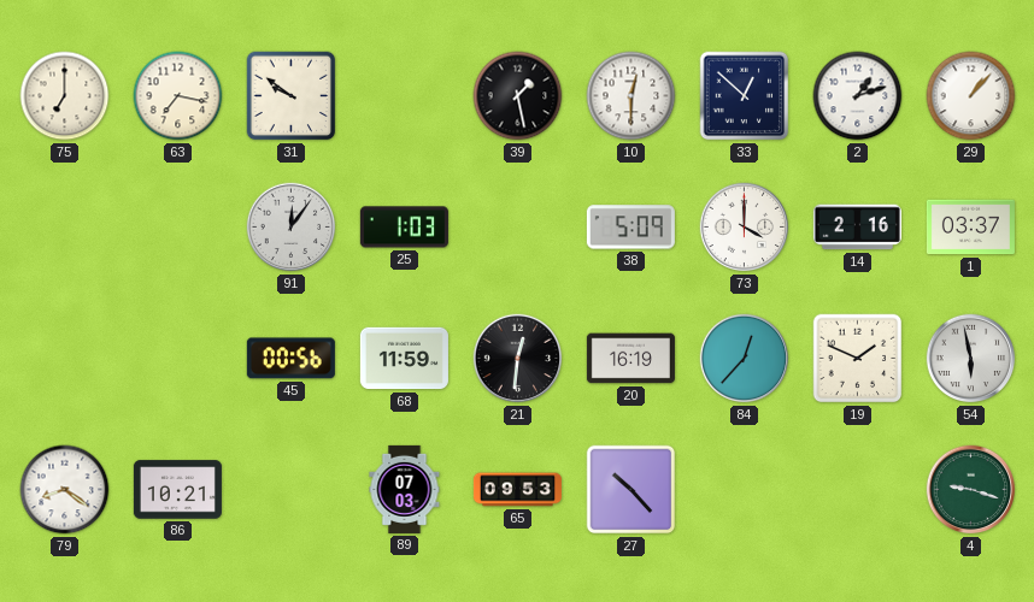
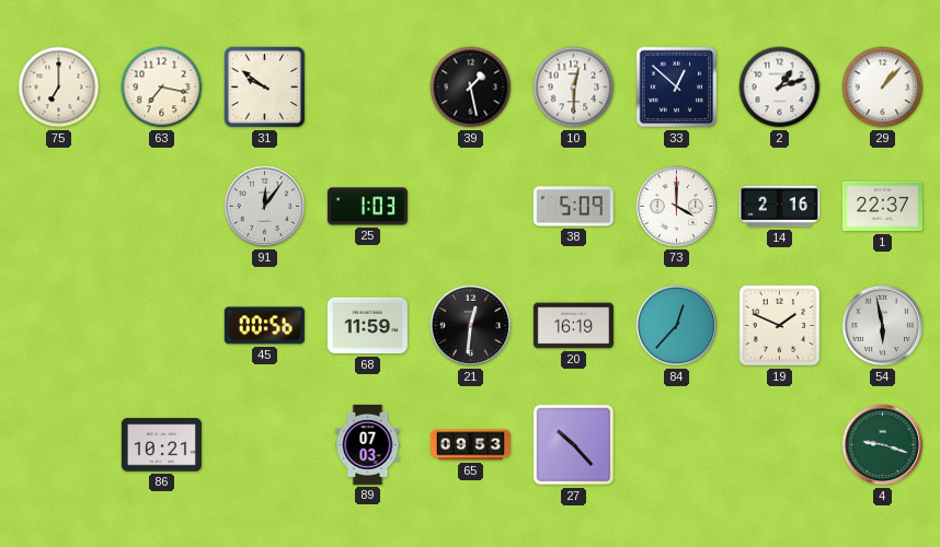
1: 03:37 -> 22:37 (882, 207)
79: 8:21 -> none (65, 490)
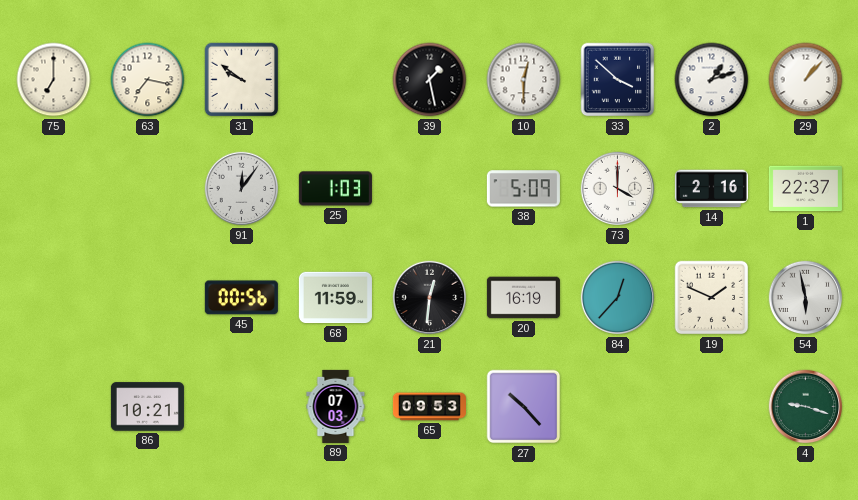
33: 12:52 -> 3:52 (618, 80)
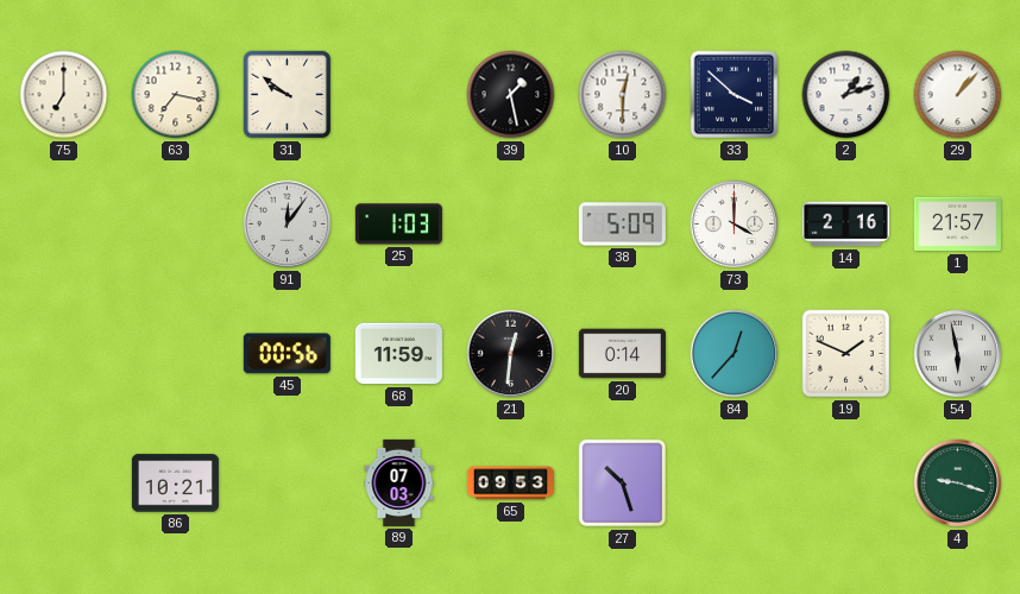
1: 22:37 -> 21:57 (957, 225)
20: 16:19 -> 0:14 (622, 354)
27: 10:23 -> 10:27 (623, 484)
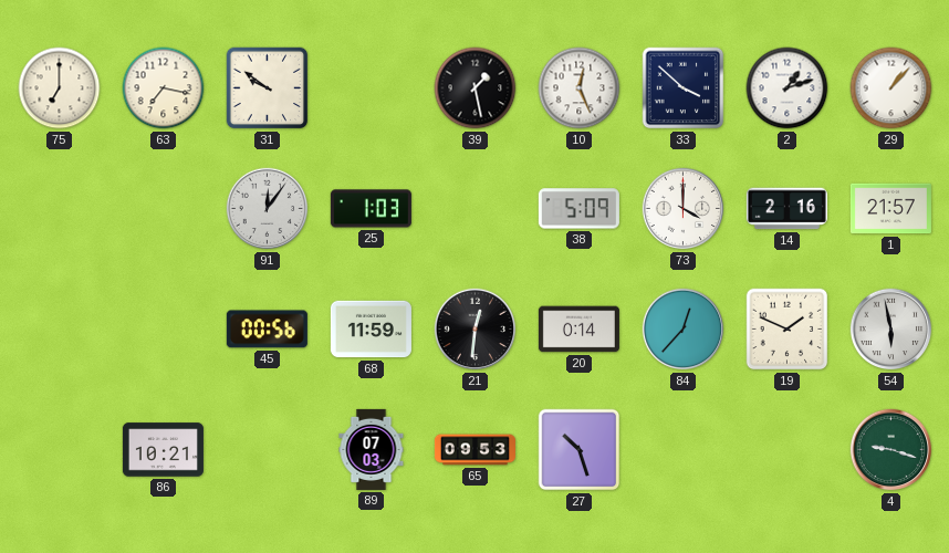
10: 12:30 -> 12:26 (580, 88)
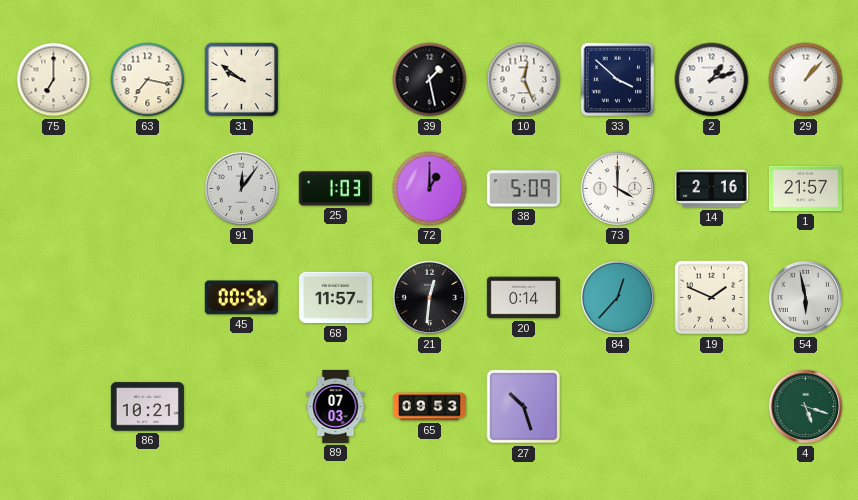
72: none -> 1:00 (430, 189)
68: 11:59 -> 11:57 (335, 298)
4: 9:18 -> 5:18 (806, 407)
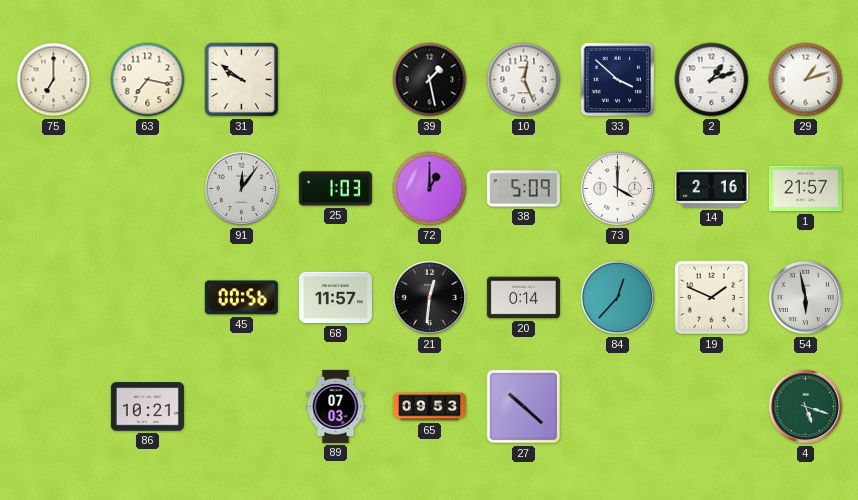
29: 1:07 -> 1:12 (806, 80)
27: 10:27 -> 10:22 (524, 407)
